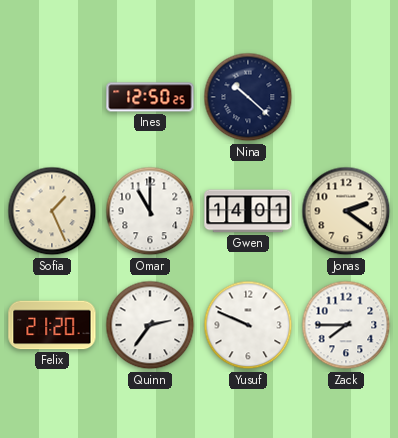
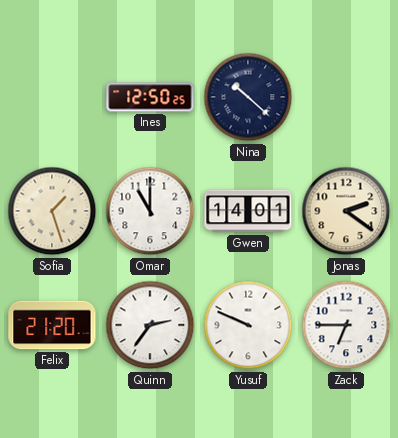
Sofia: 1:26 -> 1:27 (52, 211)
Zack: 7:45 -> 6:45 (346, 325)
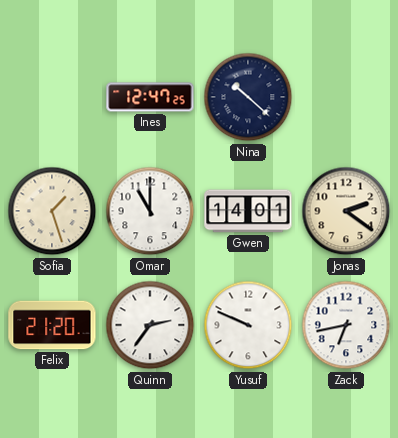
Ines: 12:50 -> 12:47 (150, 97)
Zack: 6:45 -> 6:43 (346, 325)
